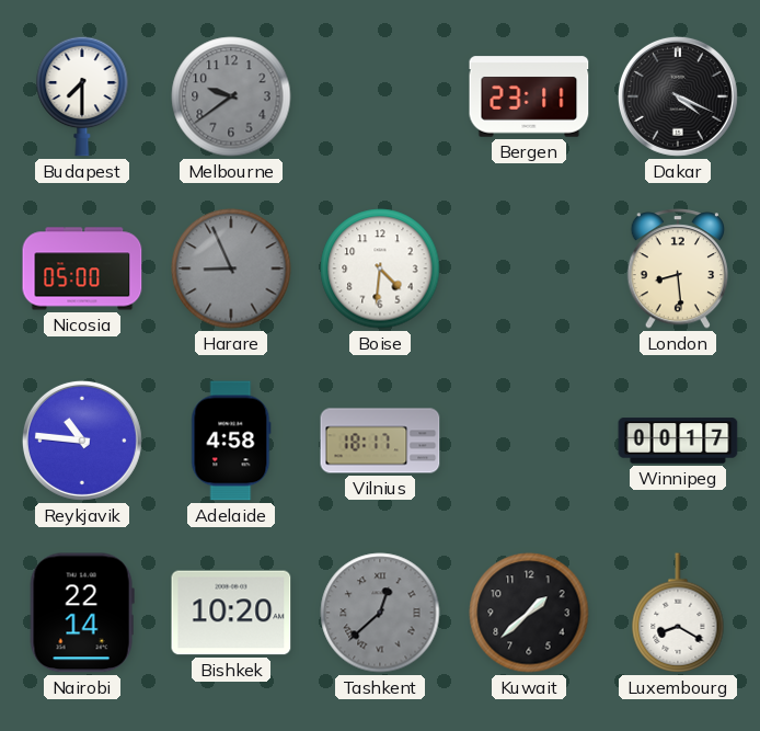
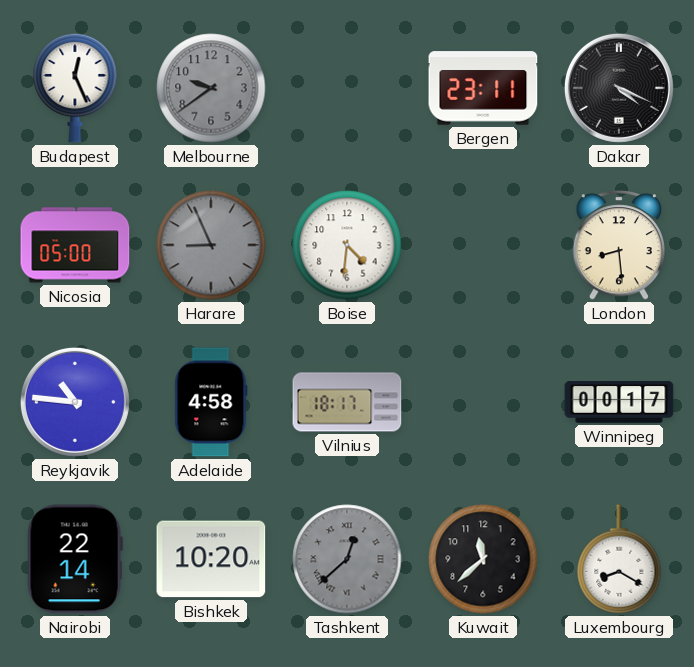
Budapest: 7:30 -> 12:26 (75, 88)
Kuwait: 1:38 -> 11:38 (483, 559)
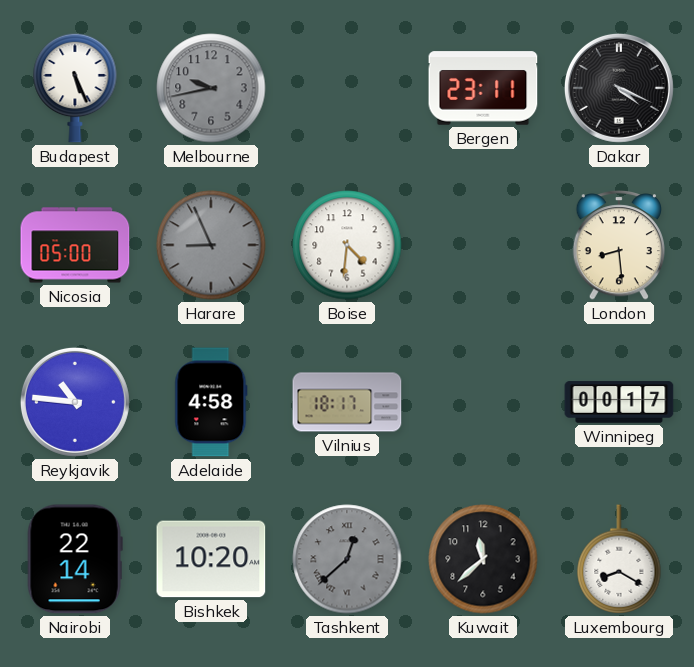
Budapest: 12:26 -> 5:26 (75, 88)
Melbourne: 9:39 -> 9:43 (211, 88)
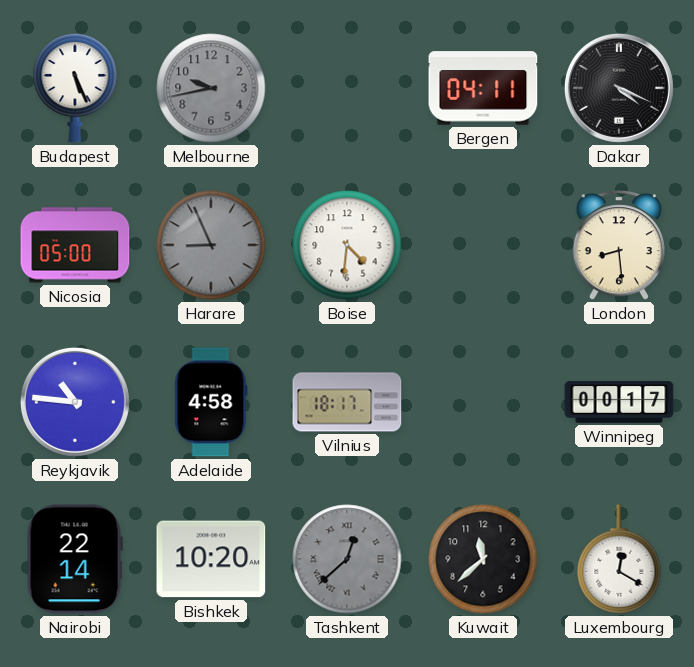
Bergen: 23:11 -> 04:11 (483, 88)
Luxembourg: 8:20 -> 12:20 (619, 559)
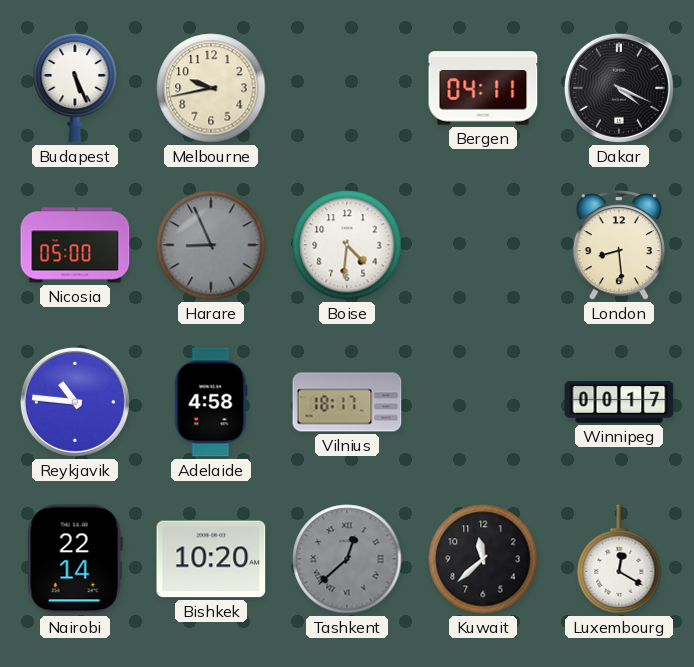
Melbourne dial: grey -> cream (211, 88)
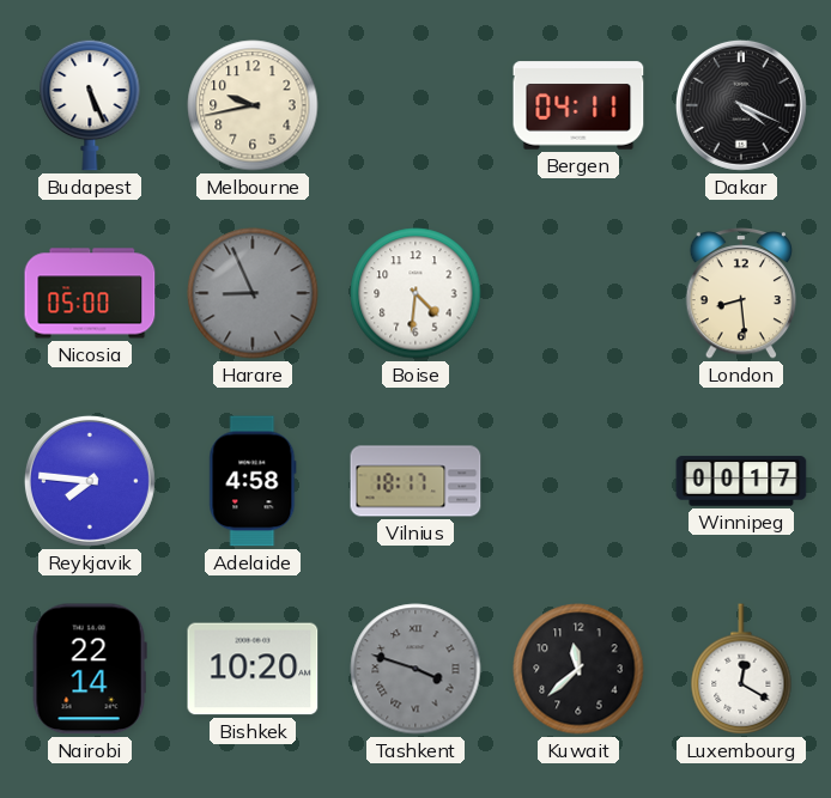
Reykjavik: 10:46 -> 7:46 (90, 481)
Tashkent: 12:38 -> 3:48 (415, 669)
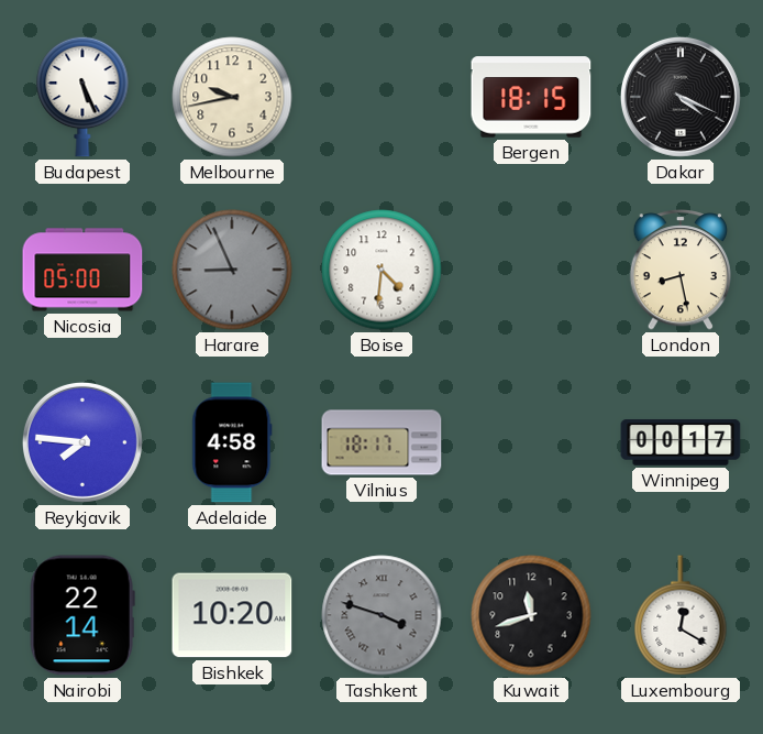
Bergen: 04:11 -> 18:15 (531, 97)
London: 8:29 -> 8:28 (679, 271)
Kuwait: 11:38 -> 11:42 (531, 615)
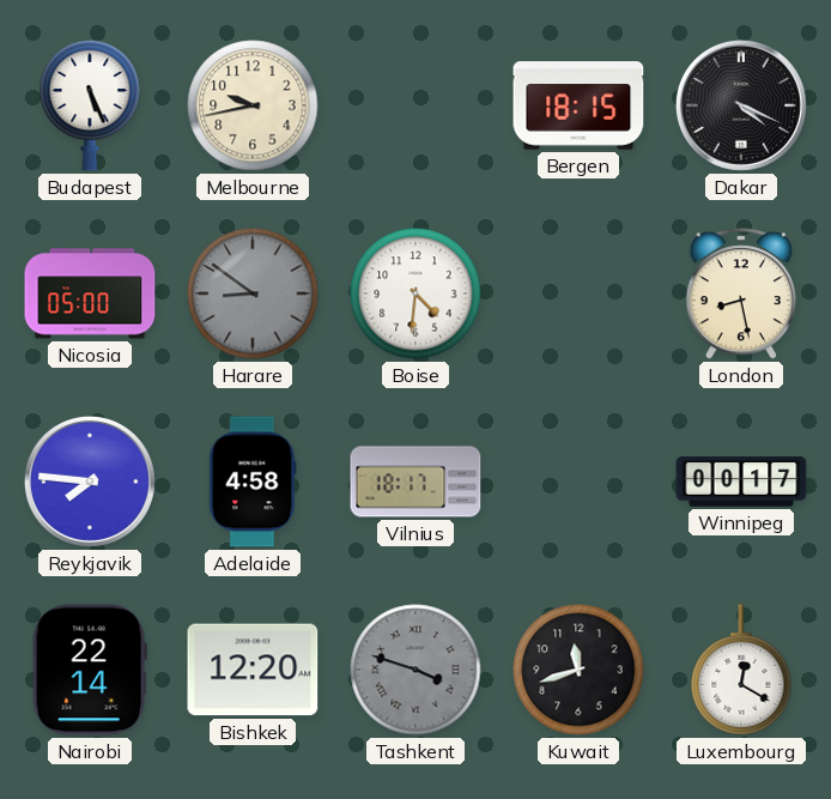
Harare: 8:56 -> 8:51 (253, 293)
Bishkek: 10:20 -> 12:20 (253, 670)
